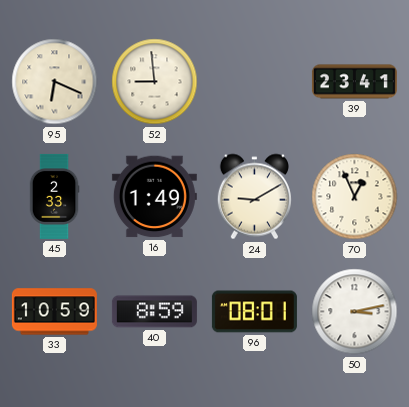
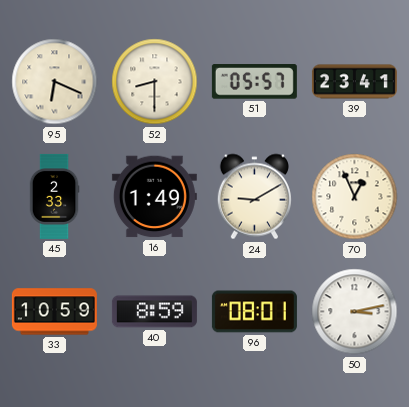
52: 8:59 -> 8:30 (155, 82)
51: none -> 05:57 (254, 82)
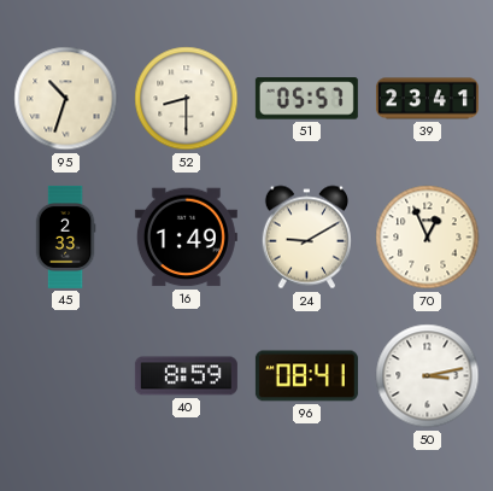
95: 6:19 -> 10:33 (66, 99)
33: 10:59 -> none (54, 312)
96: 08:01 -> 08:41 (306, 376)
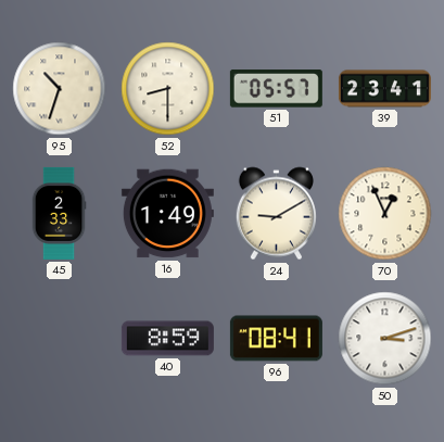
50: 3:13 -> 3:12 (385, 339)
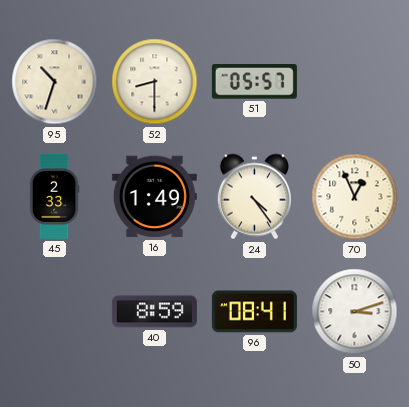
39: 23:41 -> none (384, 89)
24: 9:10 -> 4:24 (254, 197)
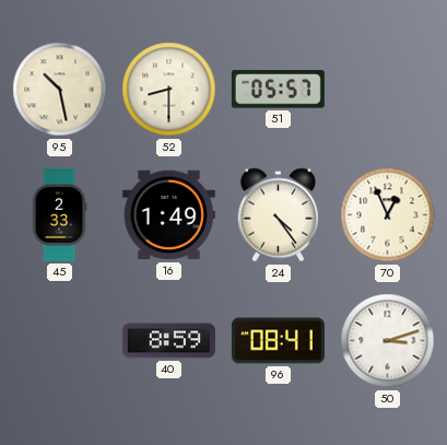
95: 10:33 -> 10:28 (60, 90)
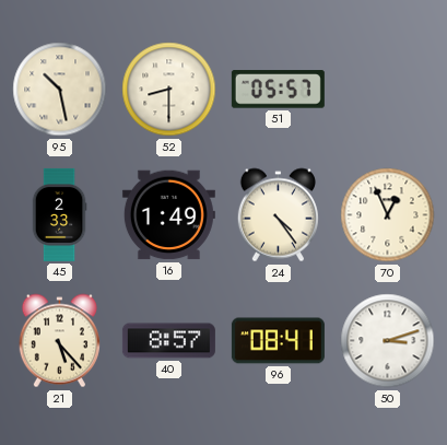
21: none -> 5:23 (59, 341)
40: 8:59 -> 8:57 (168, 341)
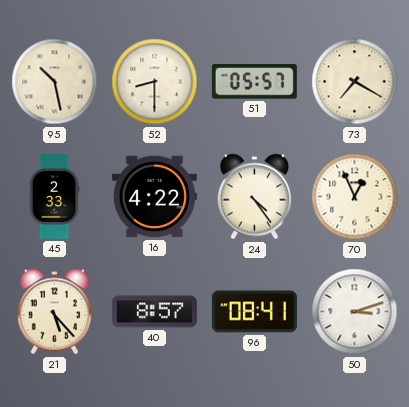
73: none -> 7:20 (355, 82)
16: 1:49 -> 4:22 (154, 197)
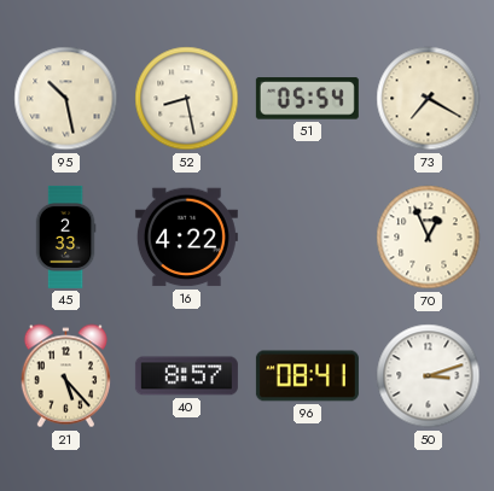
52: 8:30 -> 8:28 (187, 99)
51: 05:57 -> 05:54 (307, 99)
24: 4:24 -> none (254, 197)
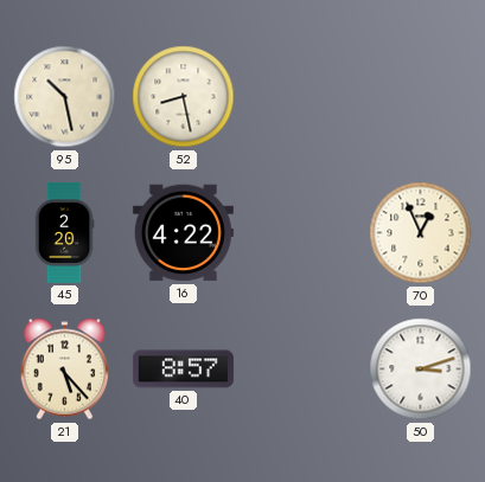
51: 05:54 -> none (307, 99)
73: 7:20 -> none (429, 99)
45: 2:33 -> 2:20 (64, 232)
96: 08:41 -> none (307, 376)
